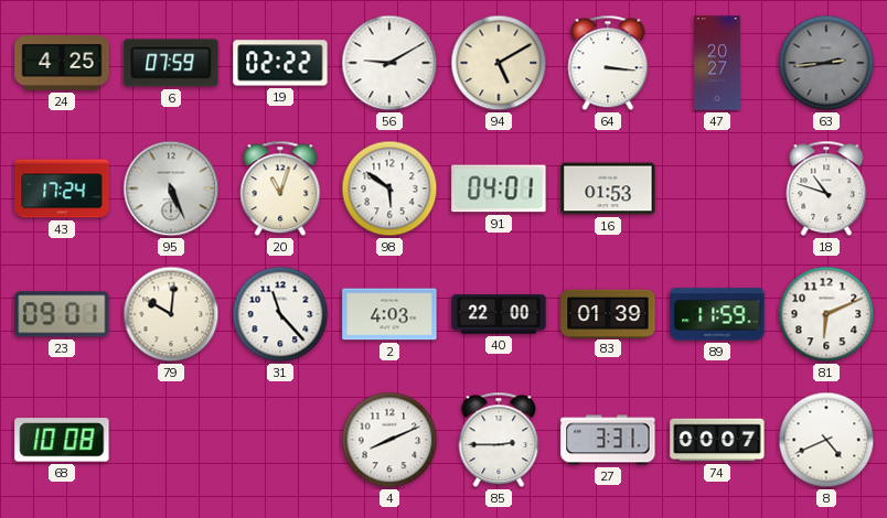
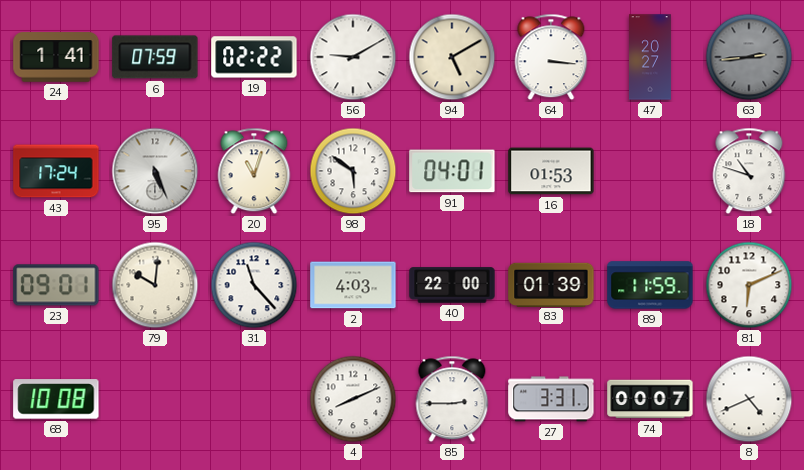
24: 4:25 -> 1:41 (56, 57)
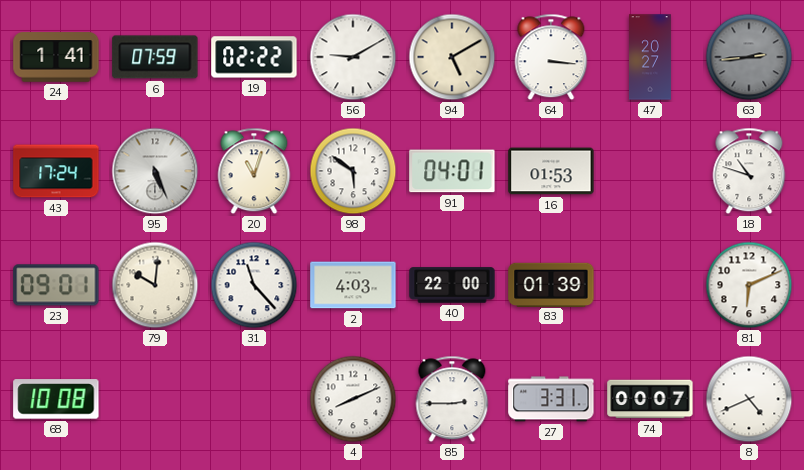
89: 11:59 -> none (650, 285)
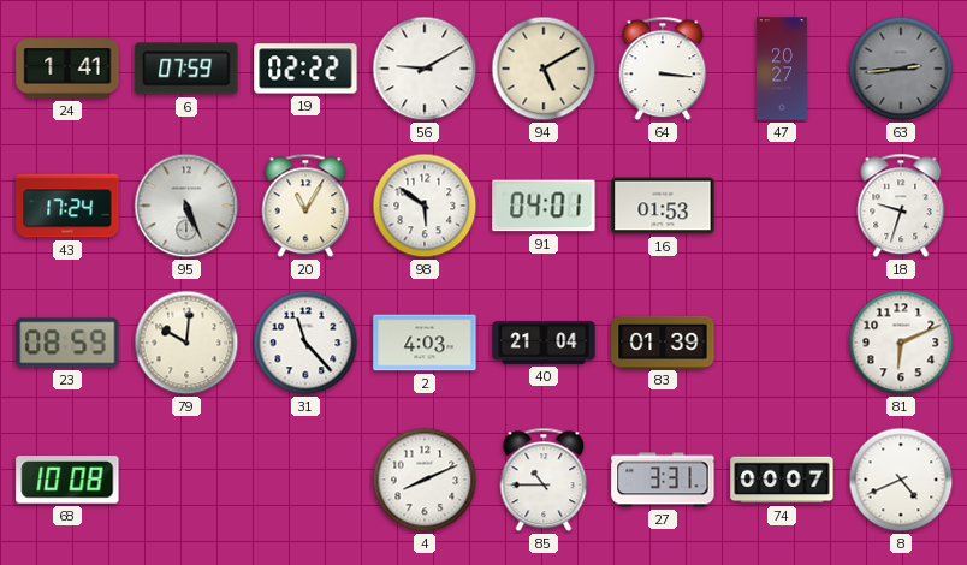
20: 11:03 -> 11:05 (305, 206)
18: 10:48 -> 9:33 (901, 206)
23: 09:01 -> 08:59 (67, 343)
40: 22:00 -> 21:04 (544, 343)
85: 2:45 -> 10:45 (544, 480)
